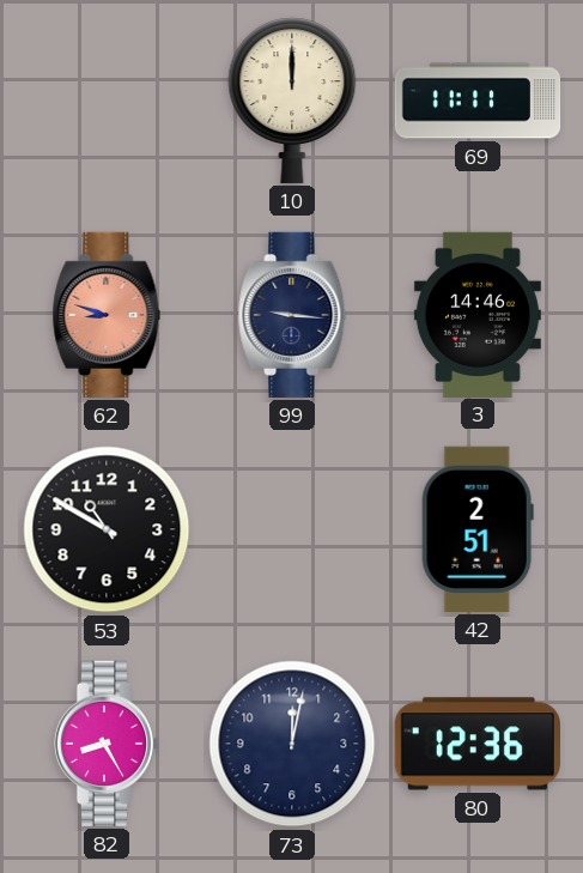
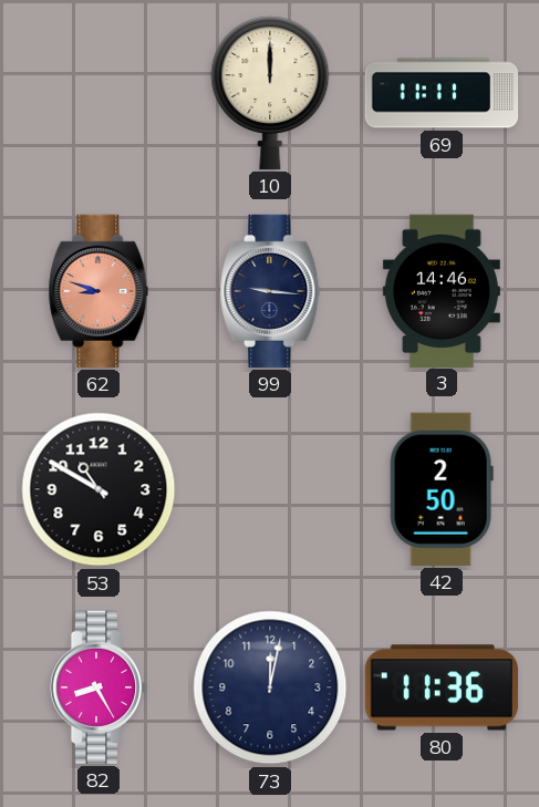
42: 2:51 -> 2:50 (442, 489)
80: 12:36 -> 11:36 (442, 687)
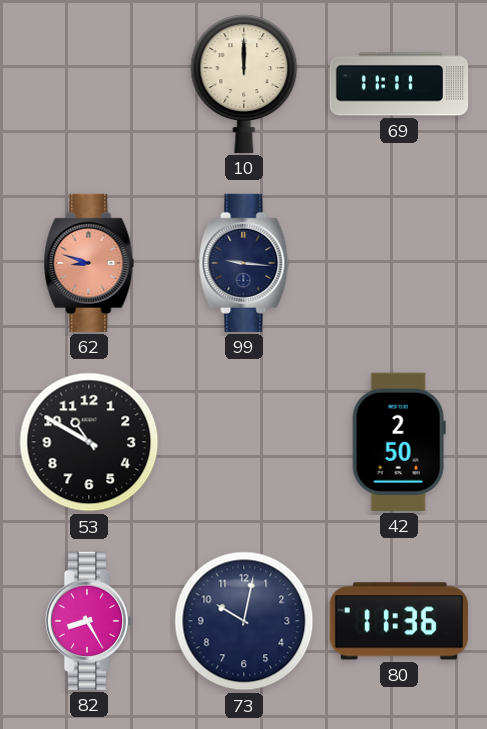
3: 14:46 -> none (442, 290)
73: 12:02 -> 10:02 (244, 621)
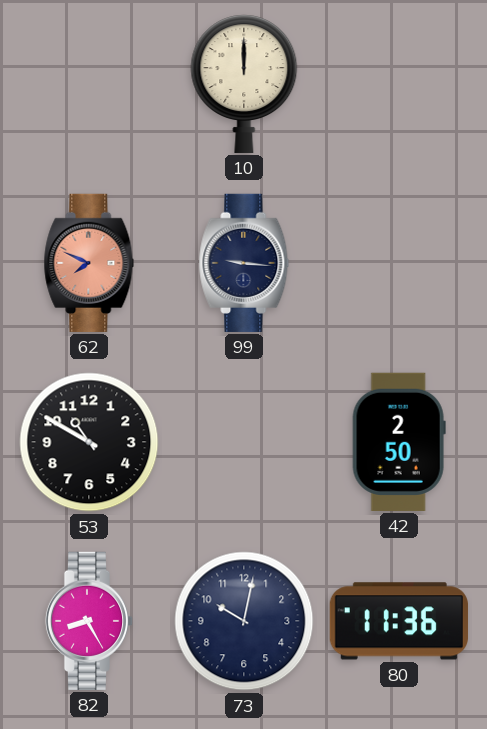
69: 11:11 -> none (399, 84)
62: 8:48 -> 7:49 (89, 263)
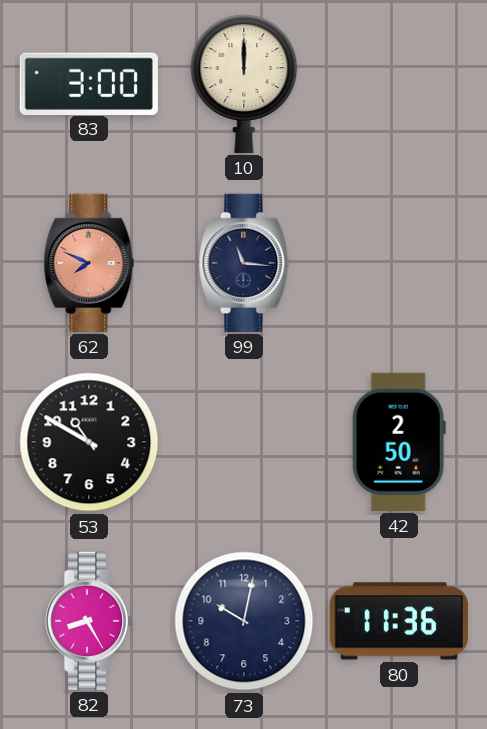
83: none -> 3:00 (89, 83)
99: 9:16 -> 11:16 (244, 263)
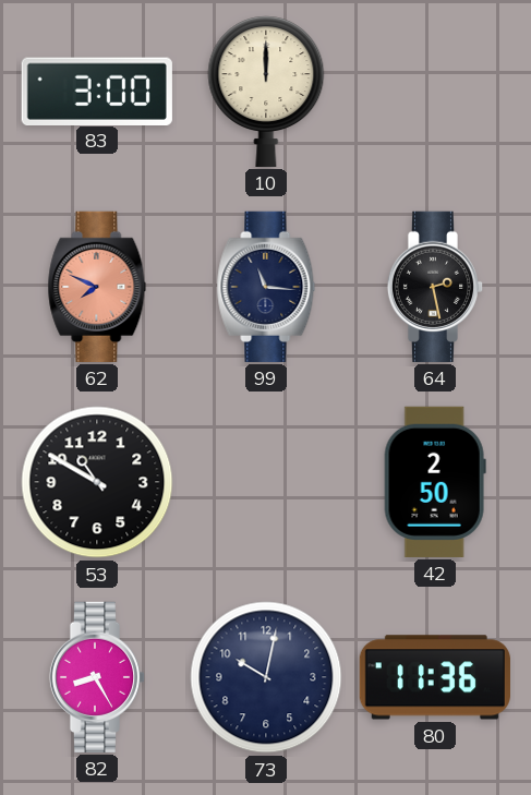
64: none -> 2:28 (435, 287)
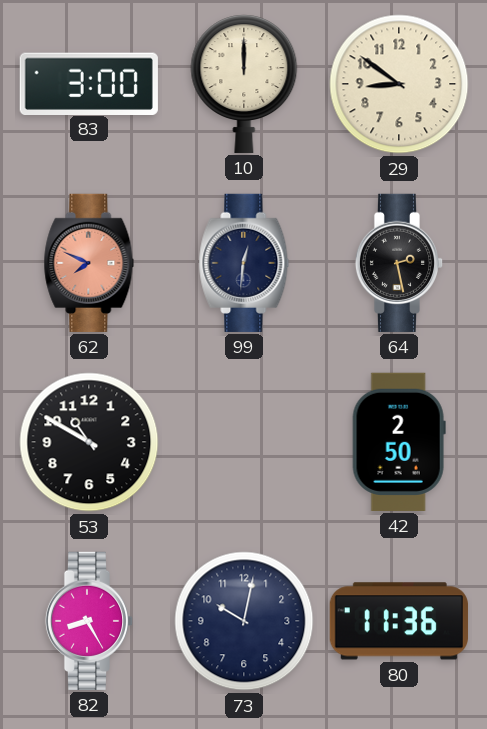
29: none -> 8:51 (399, 84)
99: 11:16 -> 12:31 (244, 263)
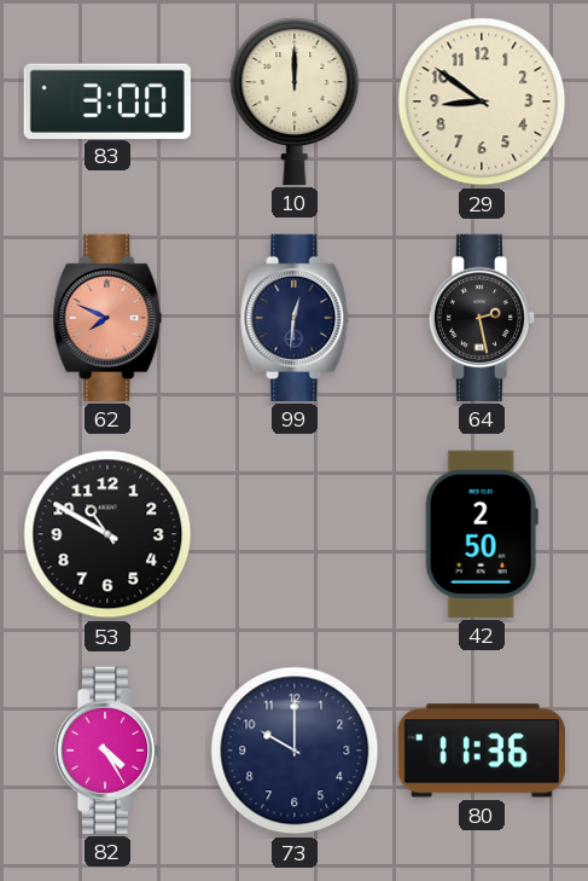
82: 8:25 -> 4:25 (107, 750)
73: 10:02 -> 10:00 (295, 750)
